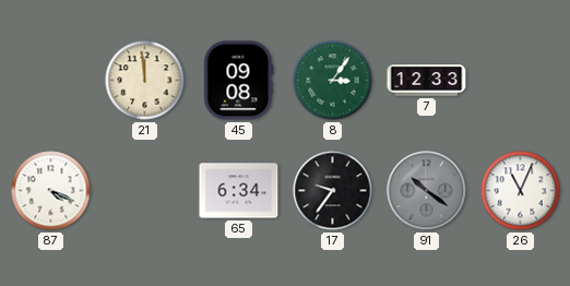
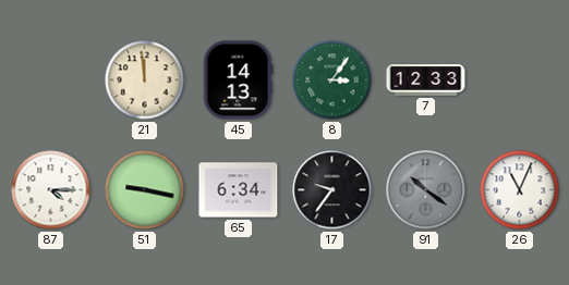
45: 09:08 -> 14:13 (239, 80)
87: 4:19 -> 4:15 (51, 190)
51: none -> 9:17 (145, 190)
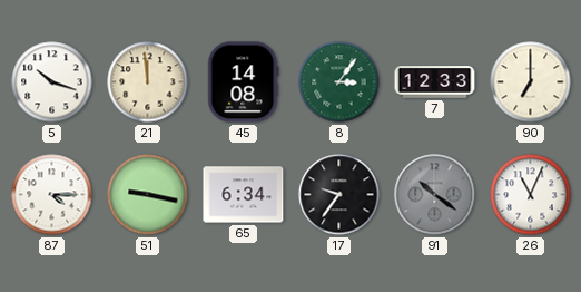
5: none -> 10:18 (52, 82)
45: 14:13 -> 14:08 (244, 82)
90: none -> 7:00 (531, 82)
